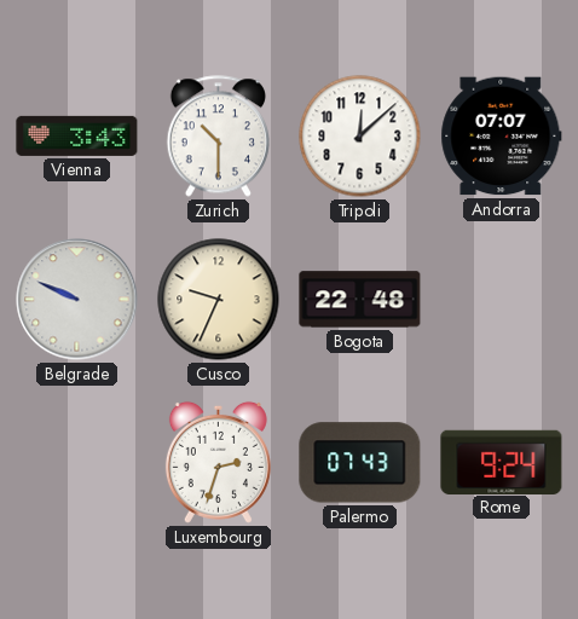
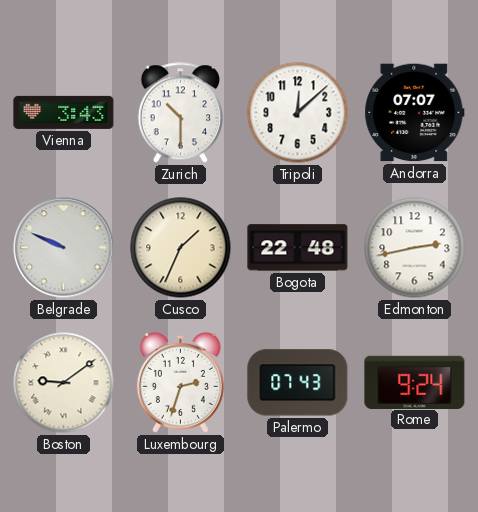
Cusco: 9:34 -> 1:34 (181, 248)
Edmonton: none -> 2:43 (415, 248)
Boston: none -> 9:09 (64, 383)
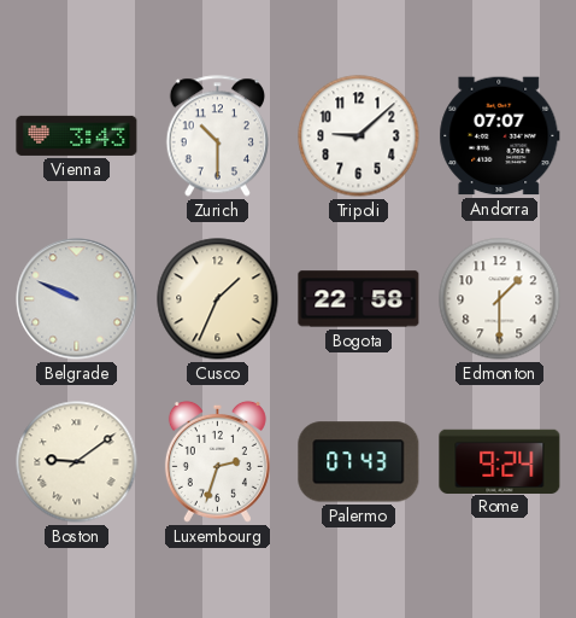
Tripoli: 12:08 -> 9:08 (359, 136)
Bogota: 22:48 -> 22:58 (359, 299)
Edmonton: 2:43 -> 1:30 (500, 299)
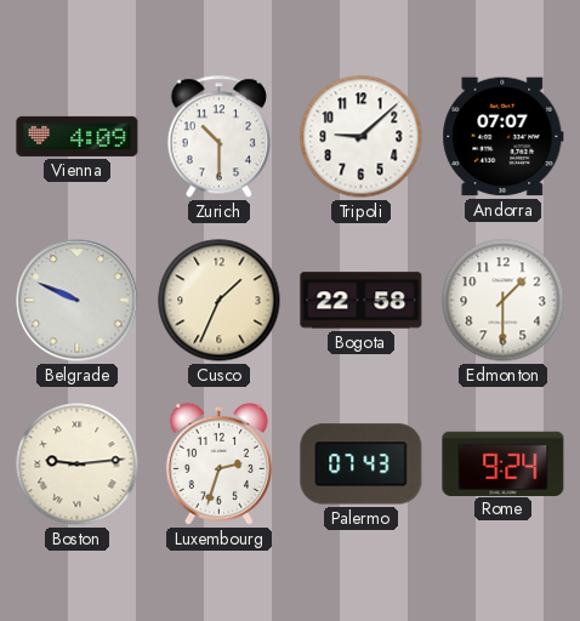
Vienna: 3:43 -> 4:09 (78, 136)
Boston: 9:09 -> 9:14 (78, 465)
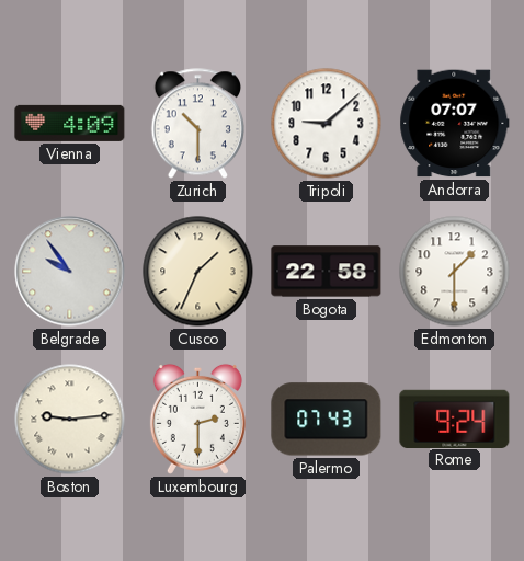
Belgrade: 9:49 -> 9:54 (70, 272)
Luxembourg: 2:33 -> 2:30 (197, 419)
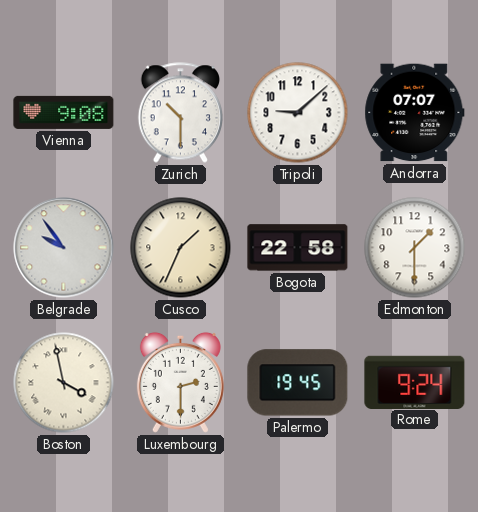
Vienna: 4:09 -> 9:08 (64, 112)
Boston: 9:14 -> 3:58 (64, 383)
Palermo: 07:43 -> 19:45 (298, 383)
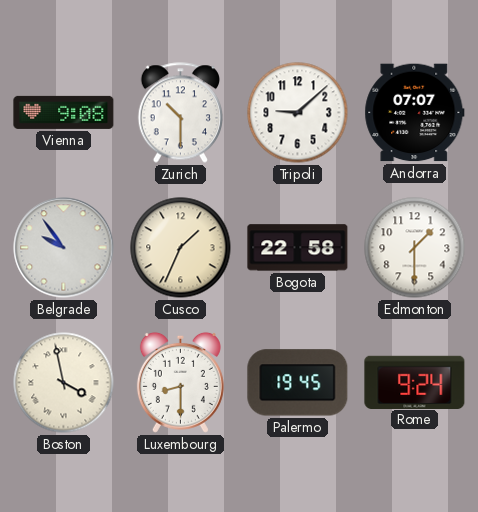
Luxembourg: 2:30 -> 8:30 (180, 382)
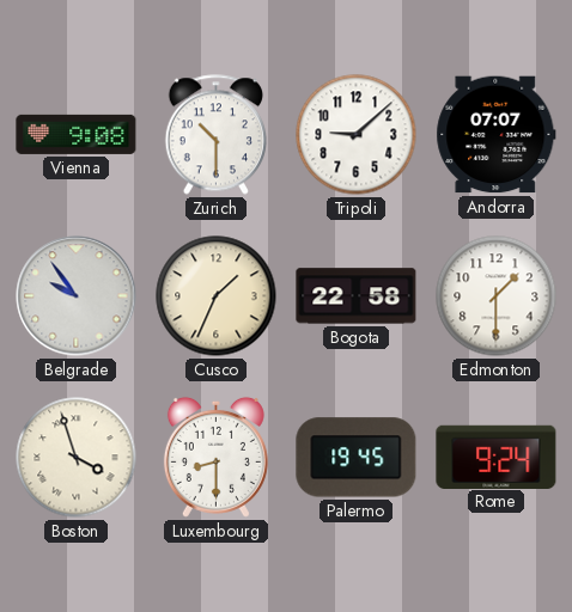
Boston: 3:58 -> 3:57 (77, 458)
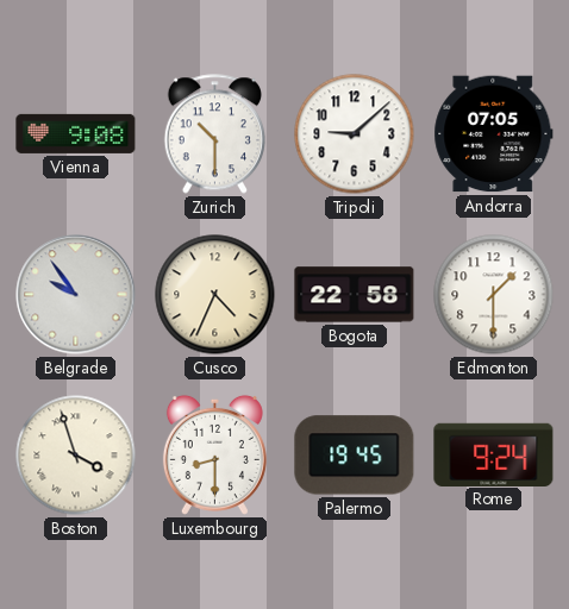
Andorra: 07:07 -> 07:05 (494, 134)
Cusco: 1:34 -> 4:34 (215, 295)
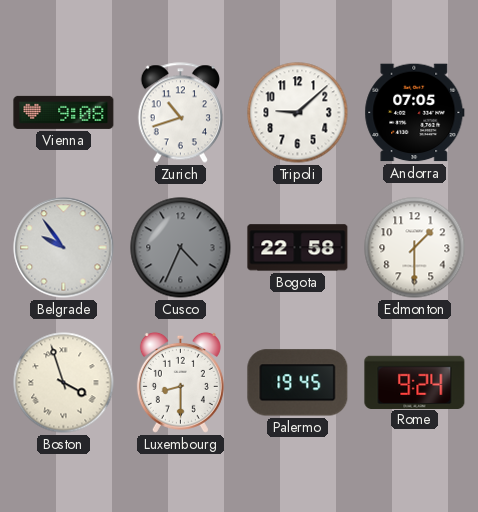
Zurich: 10:30 -> 10:42 (180, 113)
Cusco dial: cream -> grey (181, 248)
